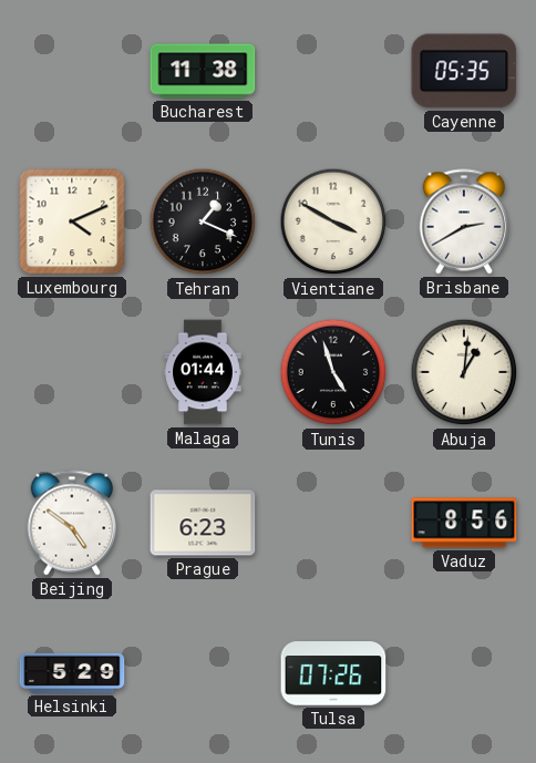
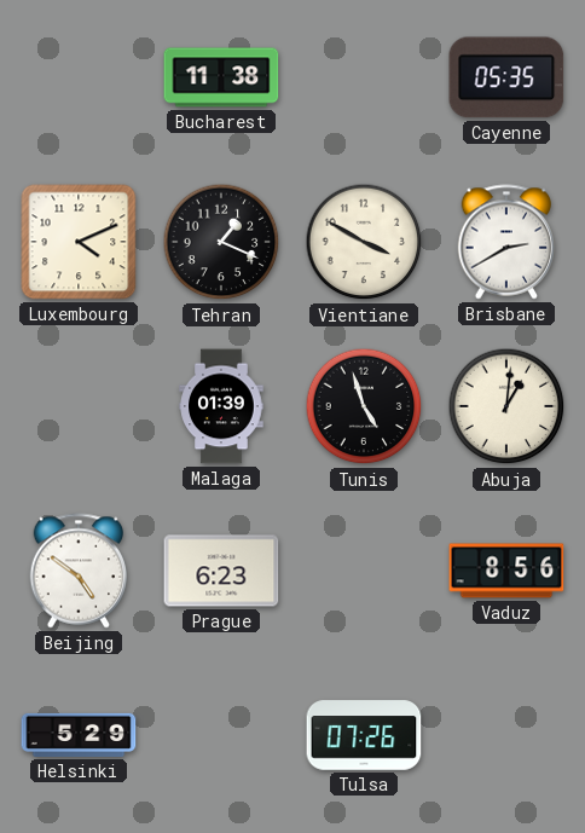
Malaga: 01:44 -> 01:39 (221, 406)
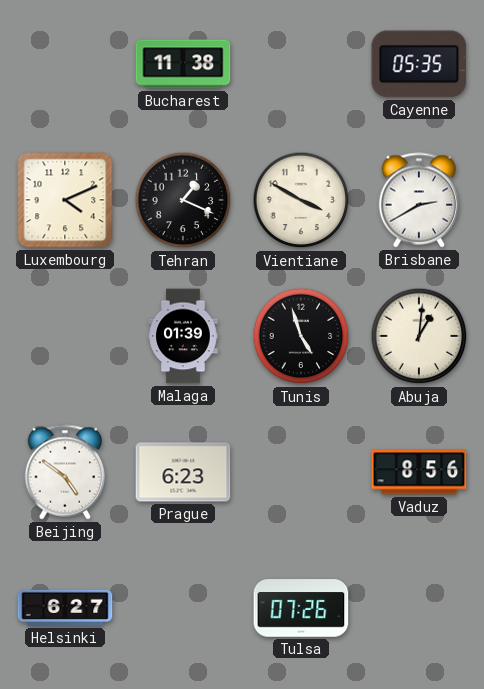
Helsinki: 5:29 -> 6:27 (65, 608)
